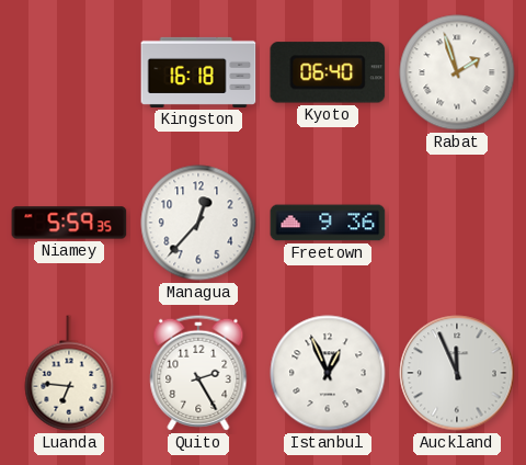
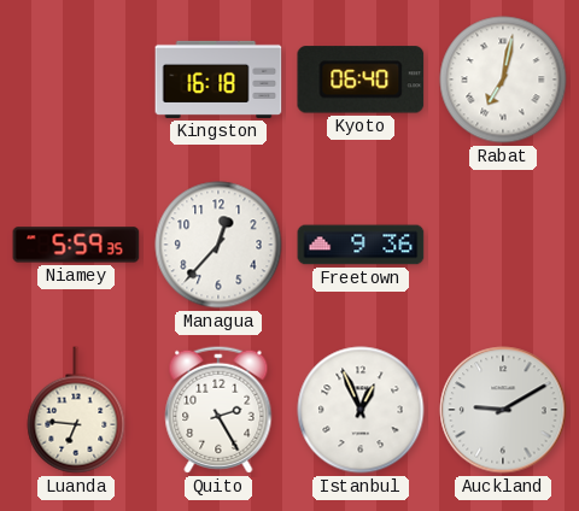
Rabat: 1:57 -> 7:02 (503, 80)
Auckland: 11:56 -> 9:10 (503, 410)
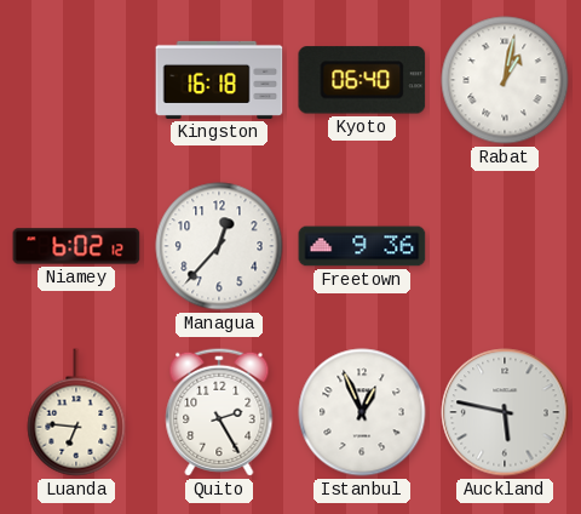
Rabat: 7:02 -> 1:02 (505, 80)
Niamey: 5:59 -> 6:02 (76, 246)
Auckland: 9:10 -> 5:47 (505, 412)
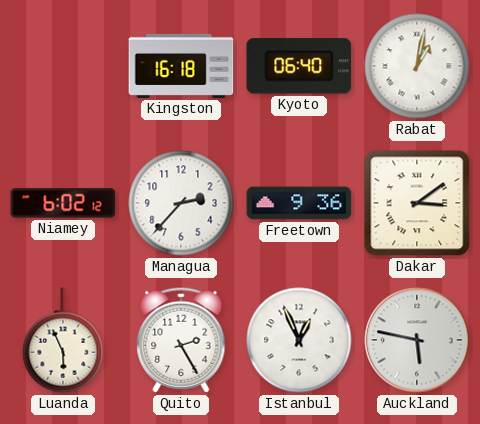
Managua: 12:37 -> 2:37 (181, 203)
Dakar: none -> 3:09 (417, 203)
Luanda: 6:46 -> 5:56 (63, 340)
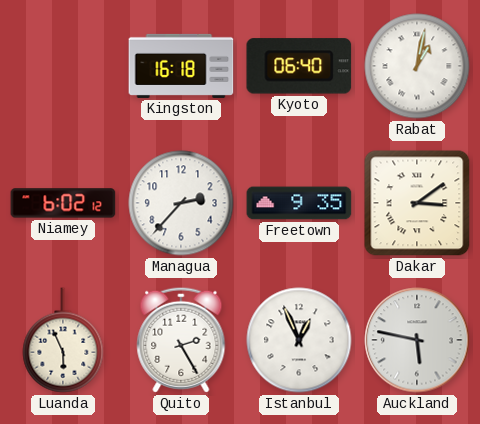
Freetown: 9:36 -> 9:35 (299, 203)
